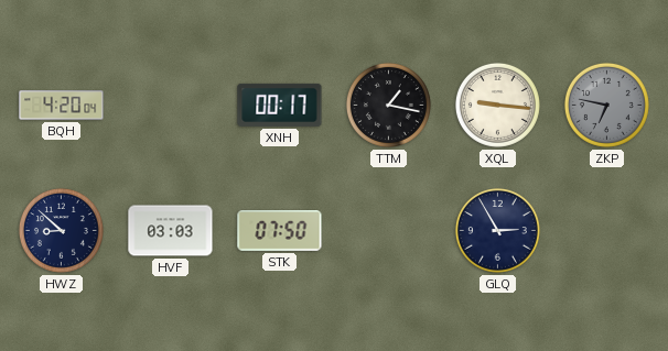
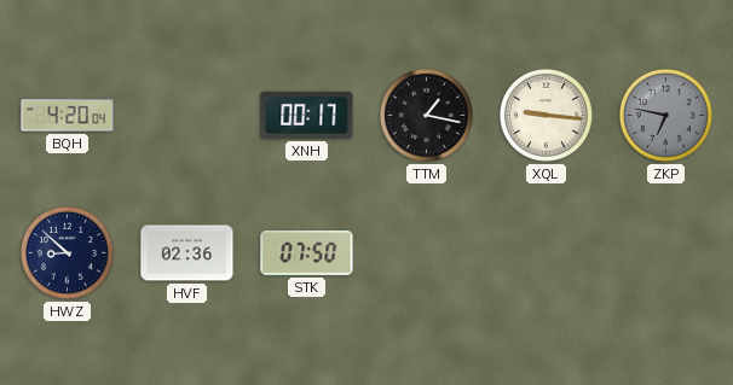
HVF: 03:03 -> 02:36 (187, 253)
GLQ: 2:55 -> none (497, 230)
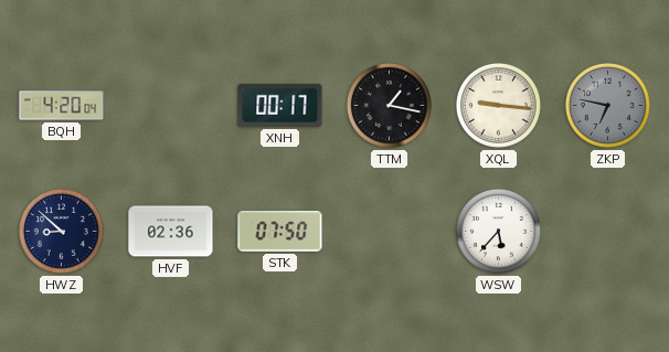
WSW: none -> 5:37 (498, 231)
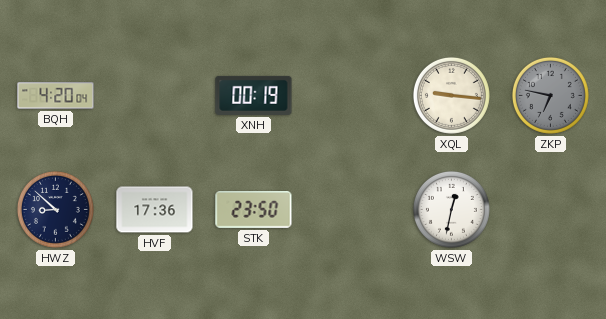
XNH: 00:17 -> 00:19 (254, 95)
TTM: 1:17 -> none (389, 105)
HVF: 02:36 -> 17:36 (155, 210)
STK: 07:50 -> 23:50 (254, 210)
WSW: 5:37 -> 12:32 (451, 209)
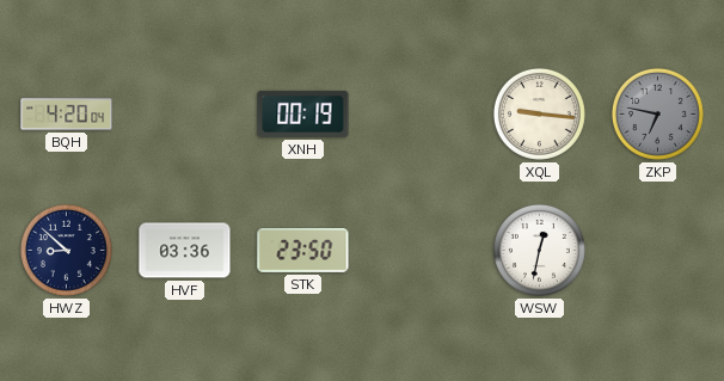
HVF: 17:36 -> 03:36 (185, 251)
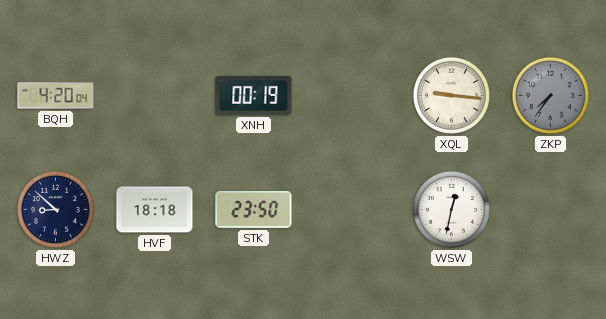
ZKP: 6:47 -> 7:36 (550, 95)
HVF: 03:36 -> 18:18 (155, 210)
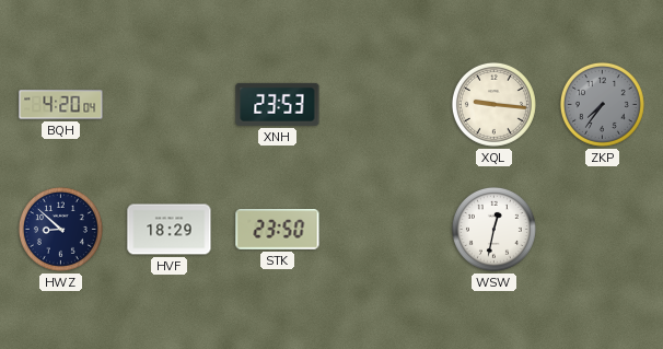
XNH: 00:19 -> 23:53 (278, 104)
HVF: 18:18 -> 18:29 (170, 230)
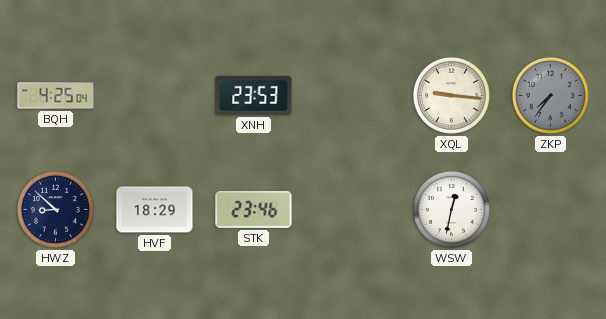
BQH: 4:20 -> 4:25 (56, 96)
STK: 23:50 -> 23:46 (254, 210)
